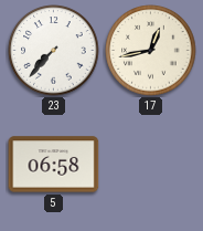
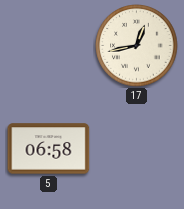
23: 7:37 -> none (54, 51)
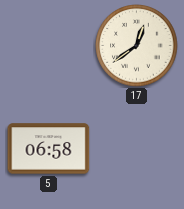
17: 12:43 -> 12:39 (137, 46)
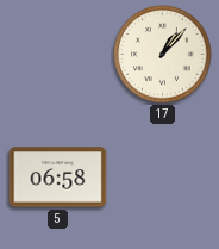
17: 12:39 -> 1:07 (163, 55)
